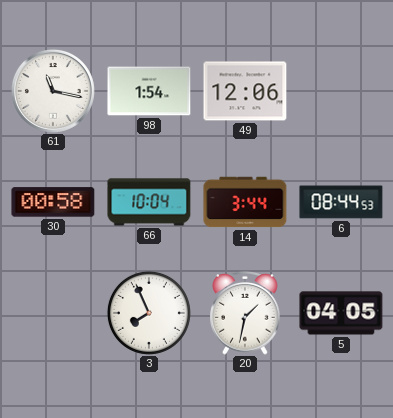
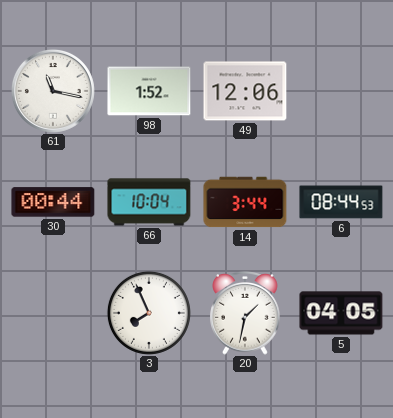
98: 1:54 -> 1:52 (149, 91)
30: 00:58 -> 00:44 (53, 202)
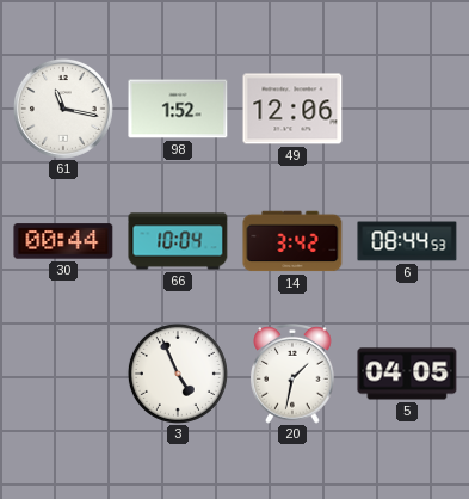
14: 3:44 -> 3:42 (292, 241)
3: 7:56 -> 4:56 (178, 374)
